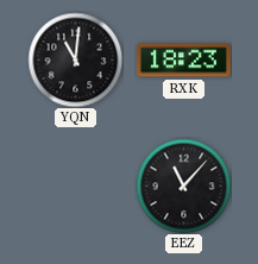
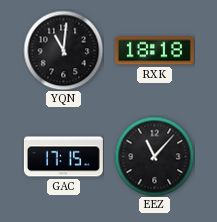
RXK: 18:23 -> 18:18 (154, 51)
GAC: none -> 17:15 (63, 157)
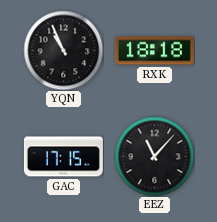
YQN: 11:01 -> 10:56 (63, 50)
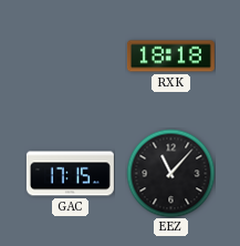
YQN: 10:56 -> none (63, 50)
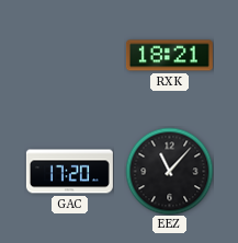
RXK: 18:18 -> 18:21 (169, 56)
GAC: 17:15 -> 17:20 (69, 172)
